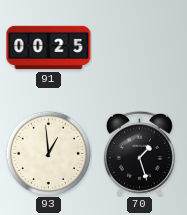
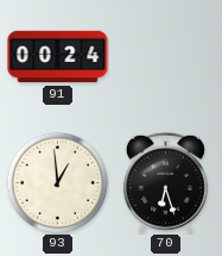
91: 00:25 -> 00:24 (58, 57)
70: 1:27 -> 6:27 (165, 182)
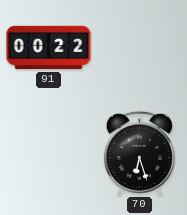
91: 00:24 -> 00:22 (49, 48)
93: 12:59 -> none (57, 182)
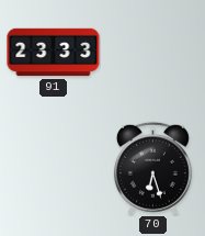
91: 00:22 -> 23:33 (54, 53)
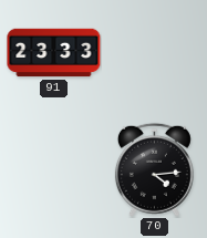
70: 6:27 -> 4:14 (154, 169)
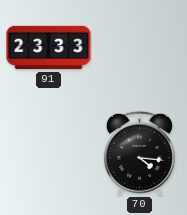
70: 4:14 -> 4:16 (139, 153)
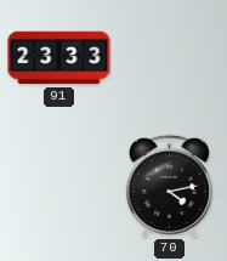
70: 4:16 -> 4:13 (169, 186)
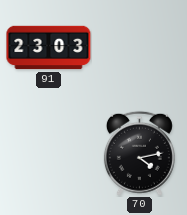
91: 23:33 -> 23:03 (49, 48)
